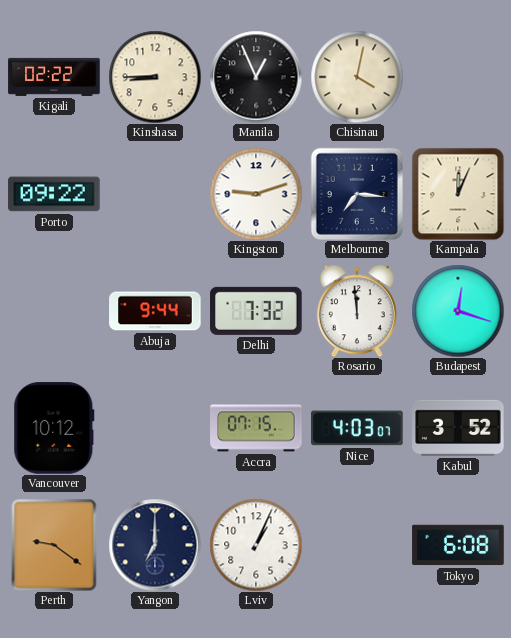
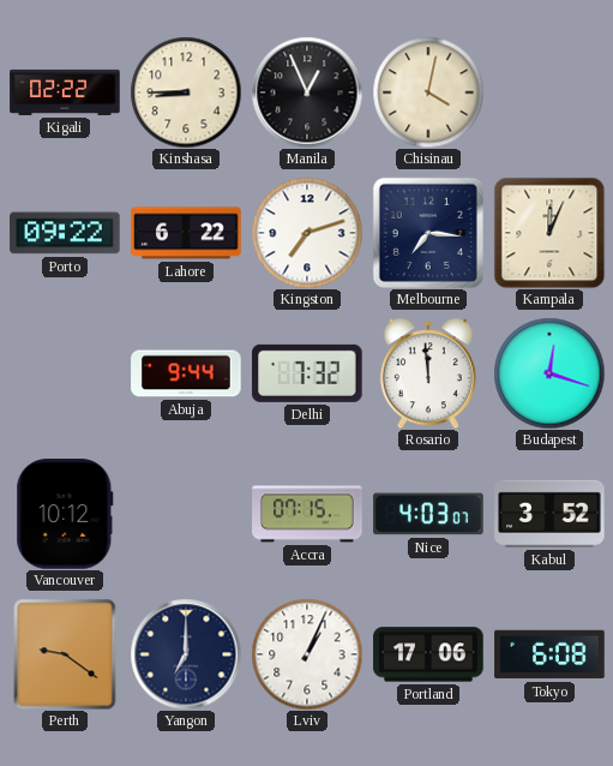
Lahore: none -> 6:22 (186, 233)
Kingston: 9:12 -> 7:12 (307, 233)
Portland: none -> 17:06 (428, 654)
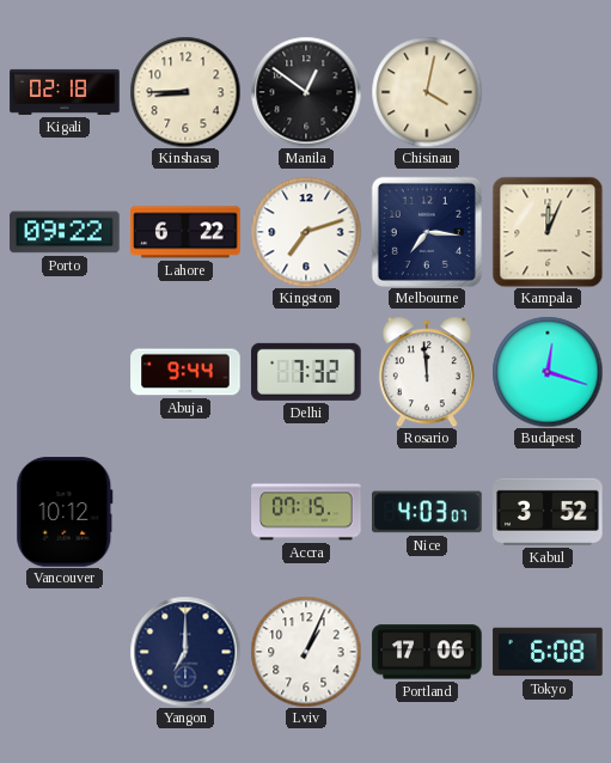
Kigali: 02:22 -> 02:18 (65, 92)
Manila: 12:56 -> 12:51 (306, 92)
Perth: 9:21 -> none (65, 654)
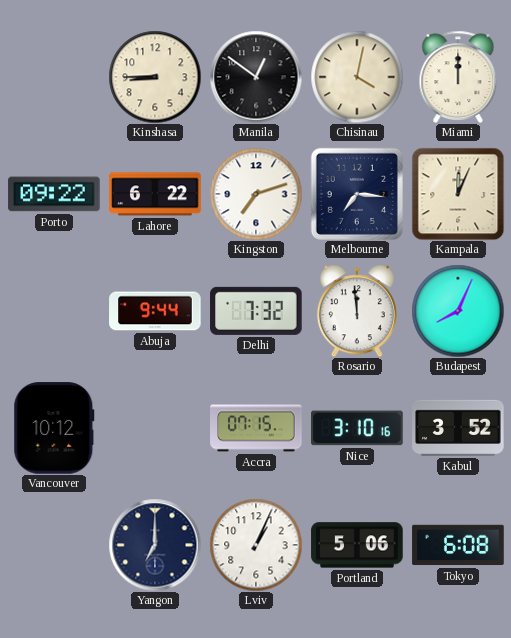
Kigali: 02:18 -> none (65, 92)
Miami: none -> 12:00 (458, 76)
Budapest: 12:18 -> 8:04 (458, 311)
Nice: 4:03 -> 3:10 (357, 428)
Portland: 17:06 -> 5:06 (357, 545)
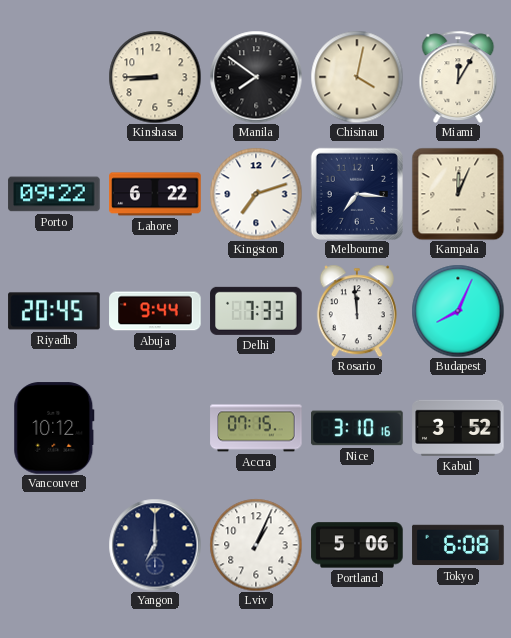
Manila: 12:51 -> 7:51 (256, 77)
Miami: 12:00 -> 12:05 (458, 76)
Riyadh: none -> 20:45 (54, 311)
Delhi: 7:32 -> 7:33 (256, 311)
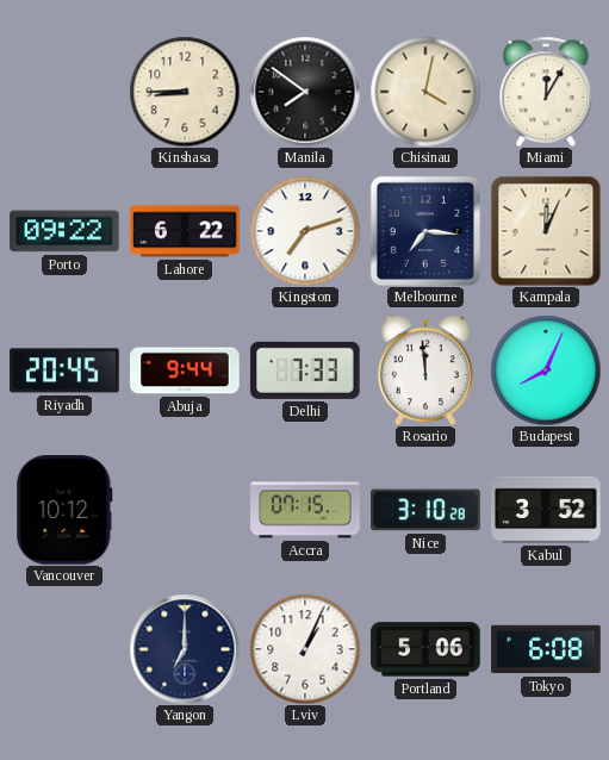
Nice: 3:10:16 -> 3:10:28 (425, 510)
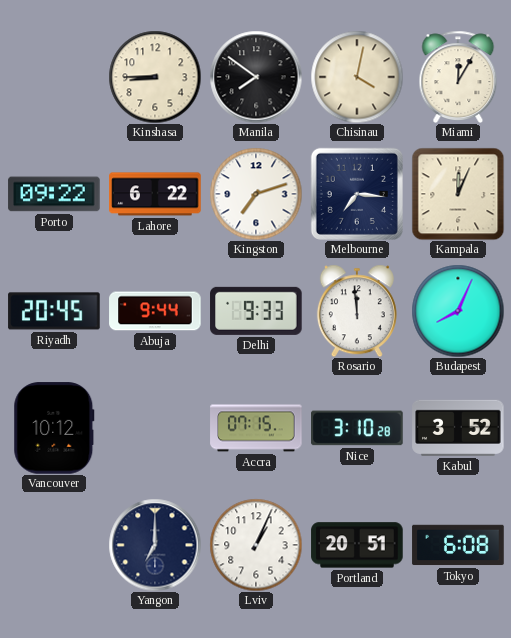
Delhi: 7:33 -> 9:33 (256, 311)
Portland: 5:06 -> 20:51 (357, 545)
